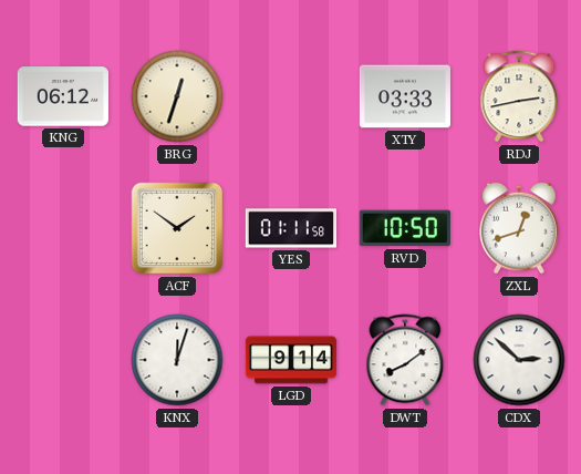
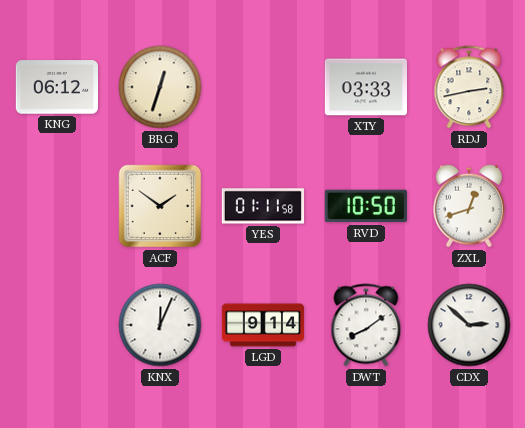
KNX: 12:03 -> 12:04 (160, 325)
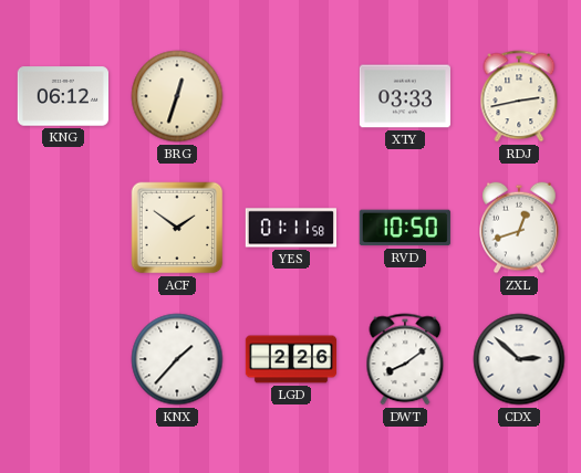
KNX: 12:04 -> 1:37 (177, 359)
LGD: 9:14 -> 2:26 (291, 359)
